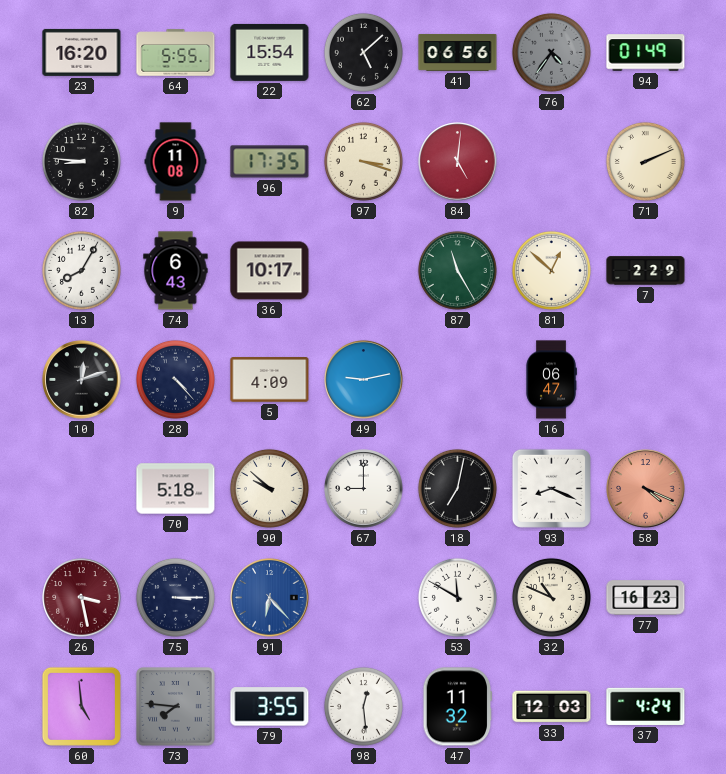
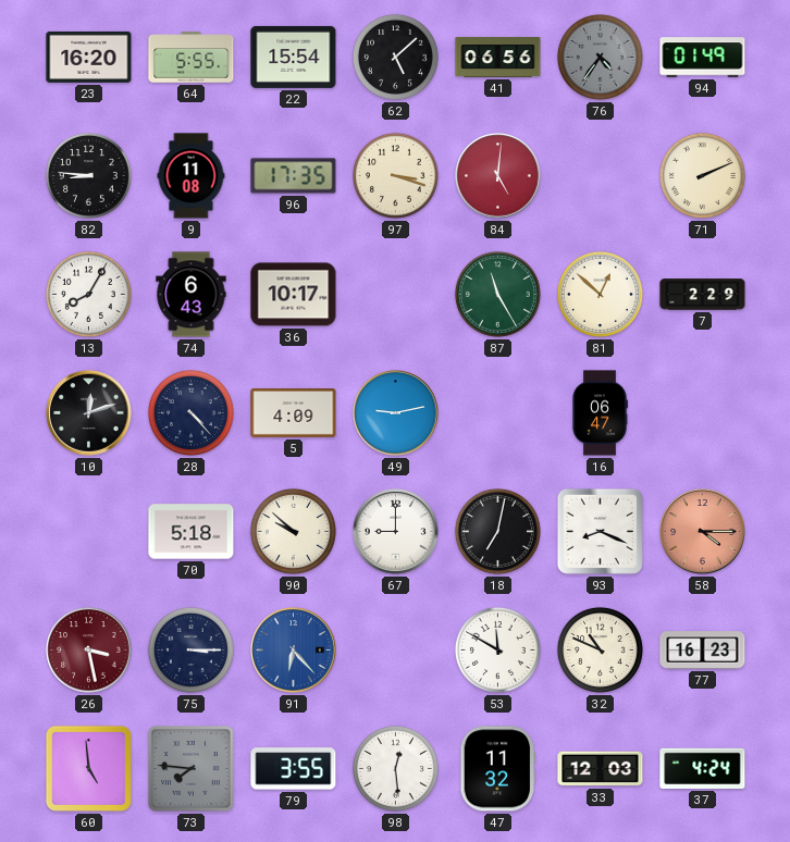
58: 4:19 -> 4:15 (703, 532)
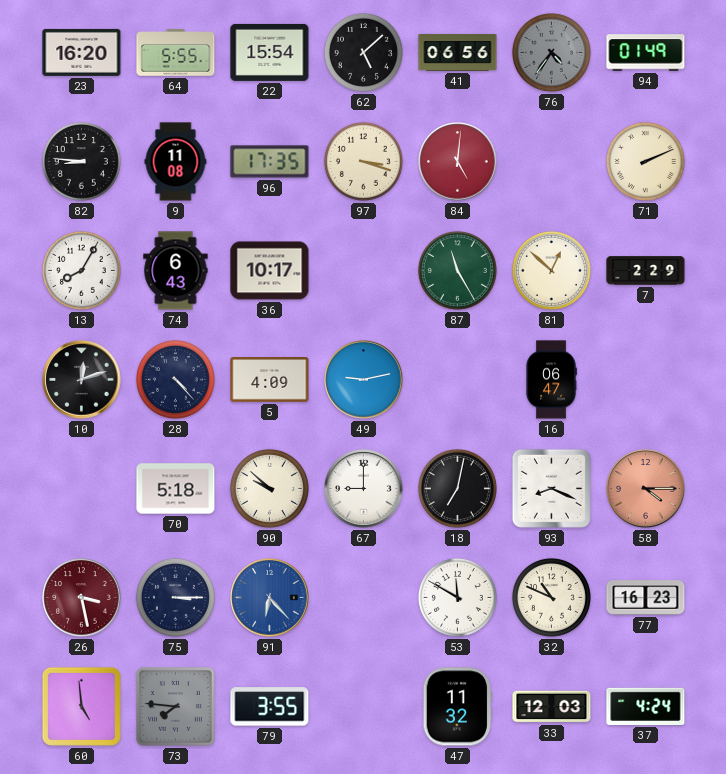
98: 12:29 -> none (395, 768)
